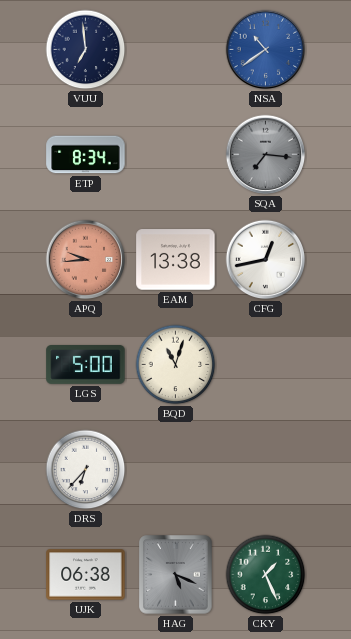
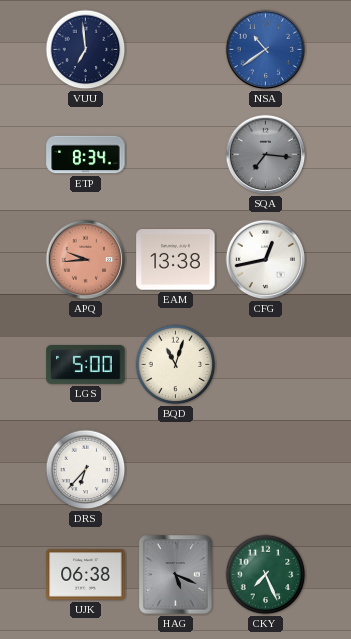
CKY: 1:26 -> 7:26 (266, 575)
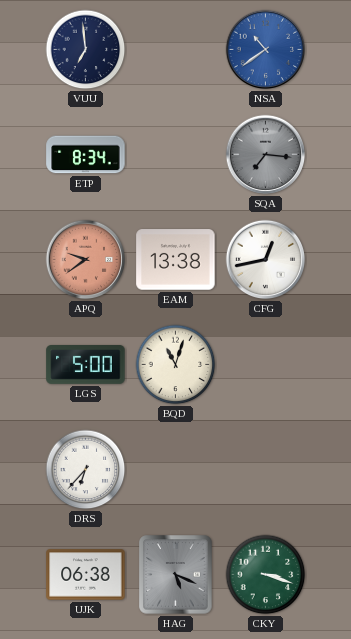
APQ: 9:44 -> 9:39 (86, 260)
CKY: 7:26 -> 3:18 (266, 575)
